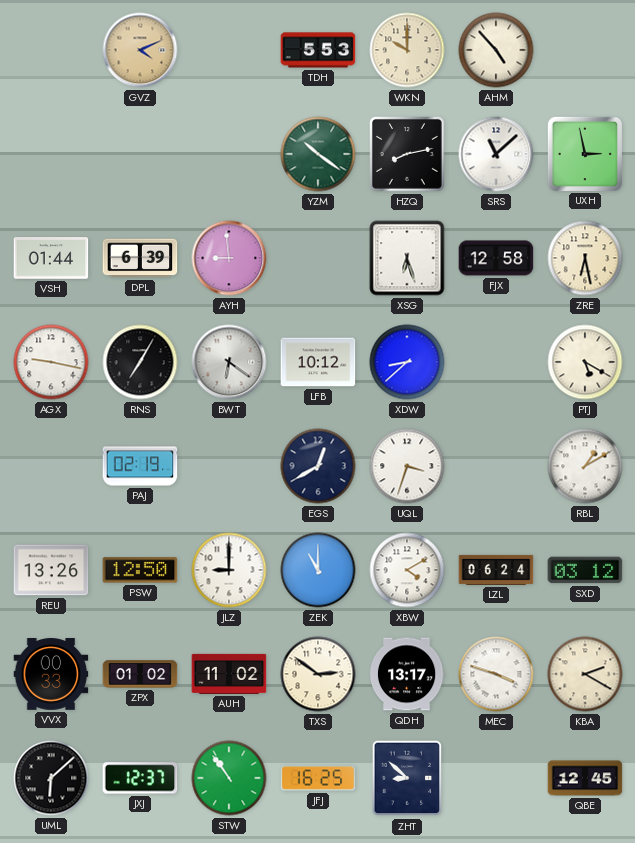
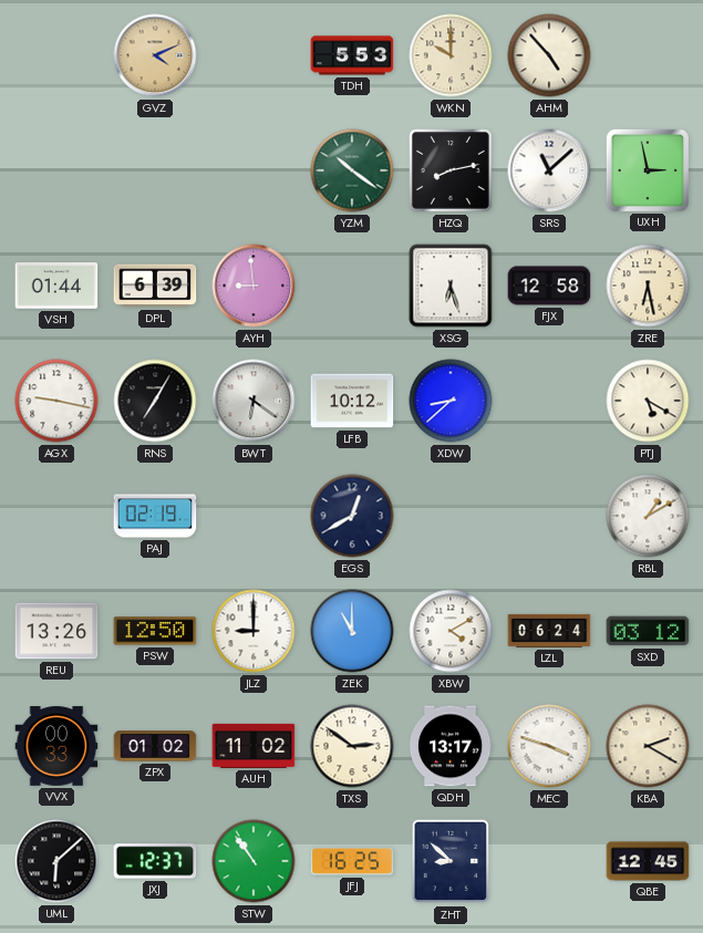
UQL: 3:33 -> none (407, 466)
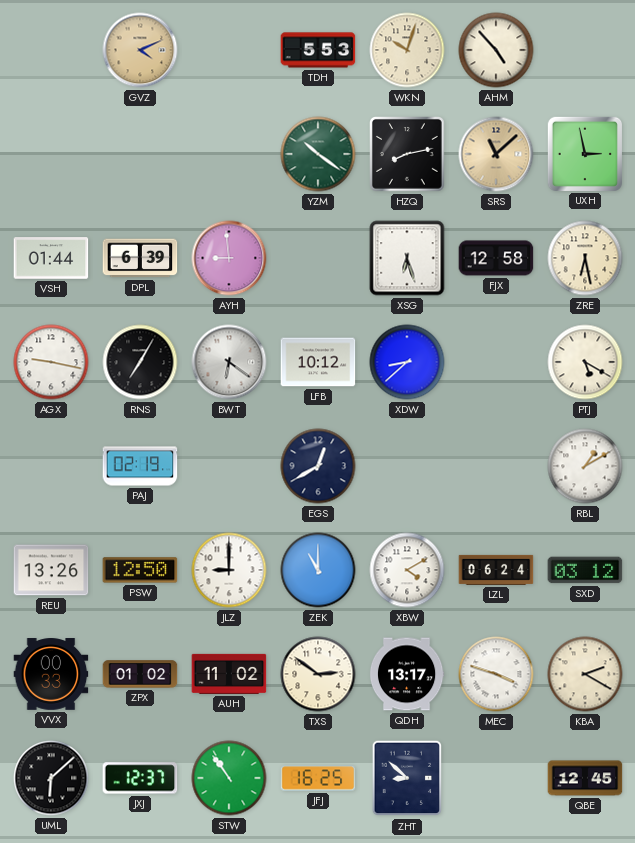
WKN: 10:00 -> 10:03 (407, 50)
SRS dial: white -> champagne (496, 154)
